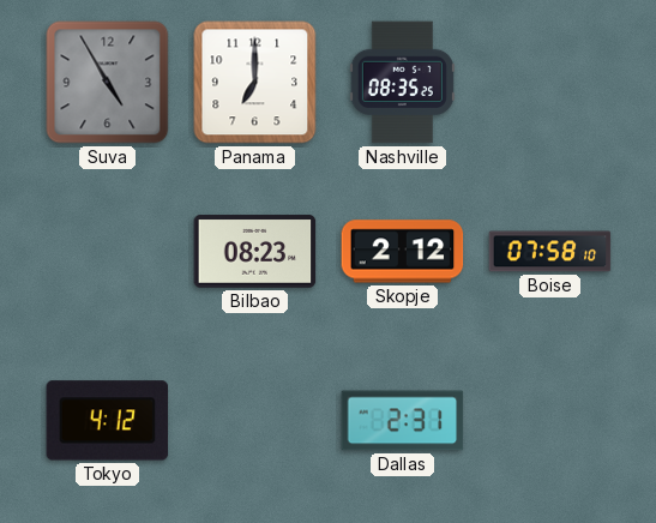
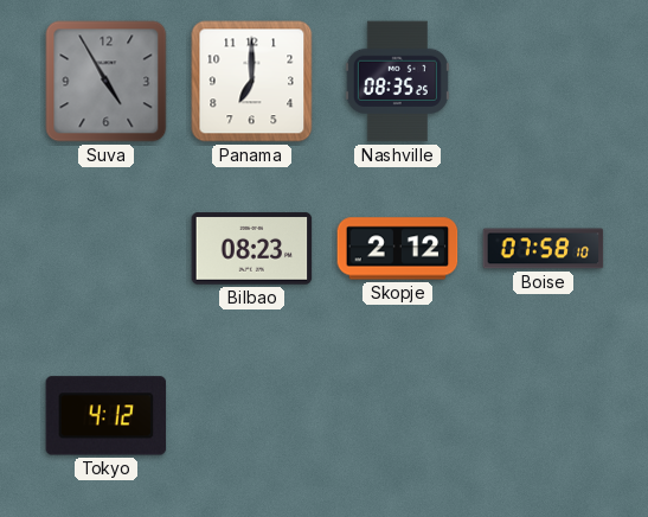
Dallas: 2:31 -> none (403, 421)
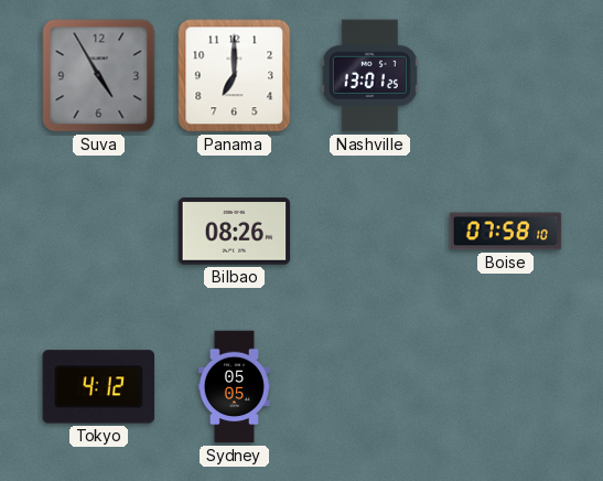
Nashville: 08:35 -> 13:01 (369, 76)
Bilbao: 08:23 -> 08:26 (235, 232)
Skopje: 2:12 -> none (398, 249)
Sydney: none -> 05:05 (234, 387)
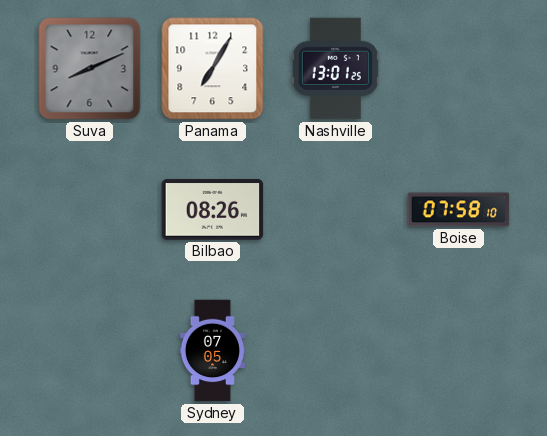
Suva: 4:55 -> 8:11 (90, 69)
Panama: 7:00 -> 7:05 (213, 69)
Tokyo: 4:12 -> none (99, 387)
Sydney: 05:05 -> 07:05 (212, 351)
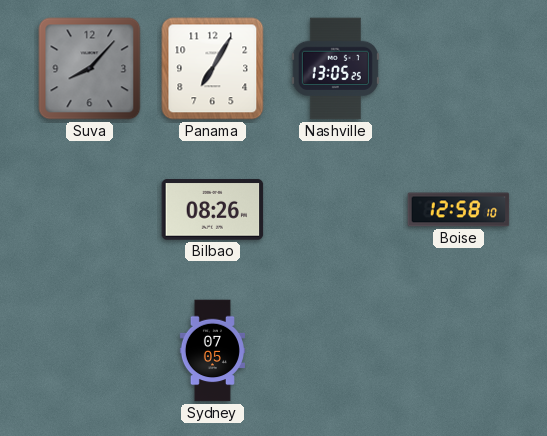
Suva: 8:11 -> 8:07 (90, 69)
Nashville: 13:01 -> 13:05 (335, 69)
Boise: 07:58 -> 12:58 (459, 210)
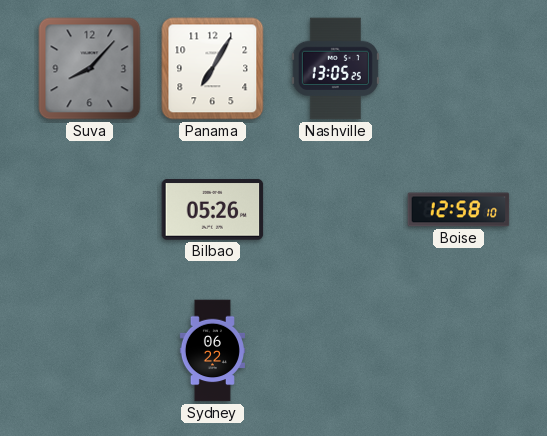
Bilbao: 08:26 -> 05:26 (213, 210)
Sydney: 07:05 -> 06:22 (212, 351)
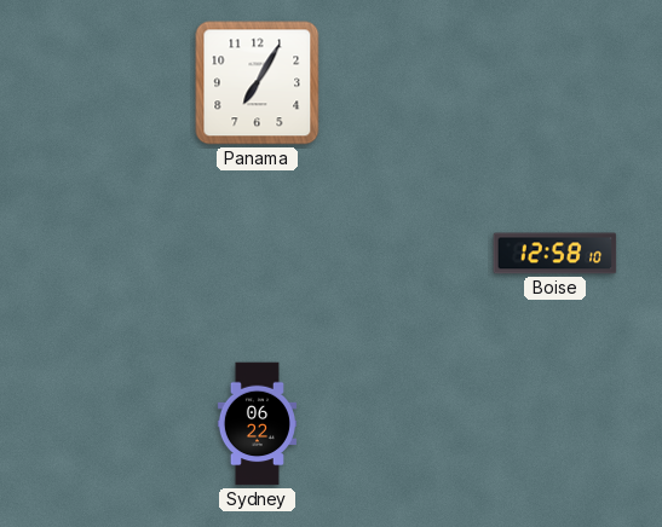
Suva: 8:07 -> none (90, 69)
Nashville: 13:05 -> none (335, 69)
Bilbao: 05:26 -> none (213, 210)
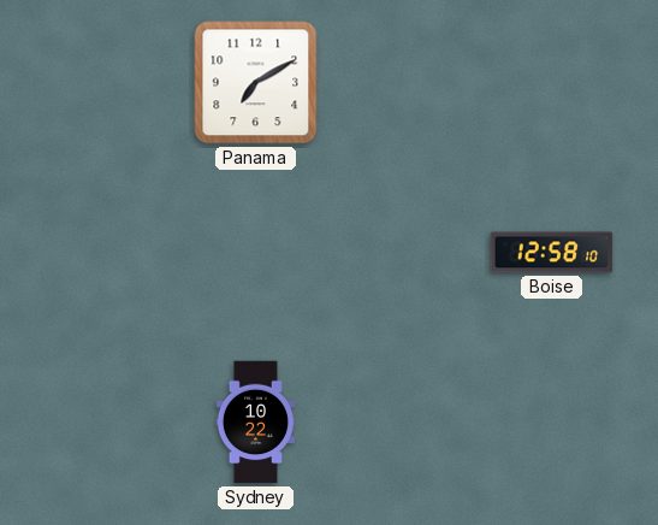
Panama: 7:05 -> 7:10 (256, 83)
Sydney: 06:22 -> 10:22 (255, 423)
